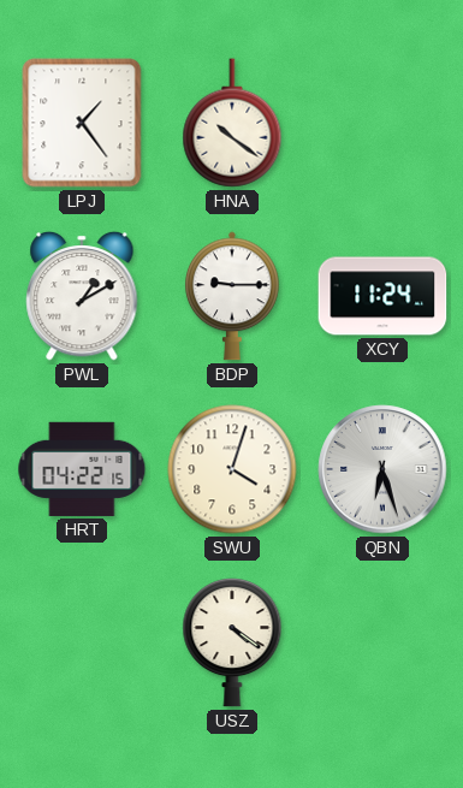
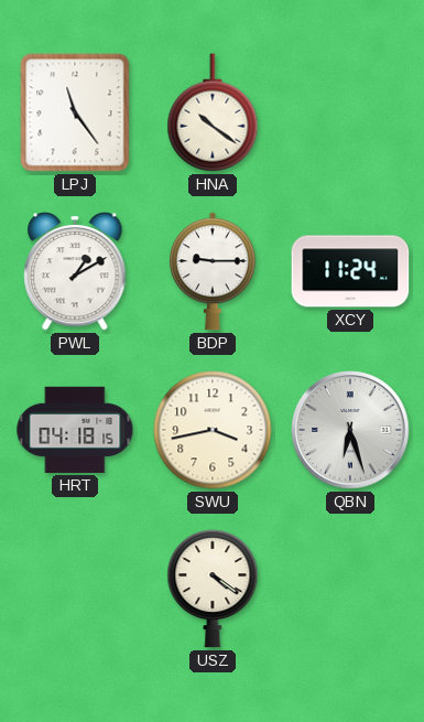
LPJ: 1:24 -> 11:24 (75, 112)
HRT: 04:22 -> 04:18 (75, 430)
SWU: 4:03 -> 3:43 (213, 430)
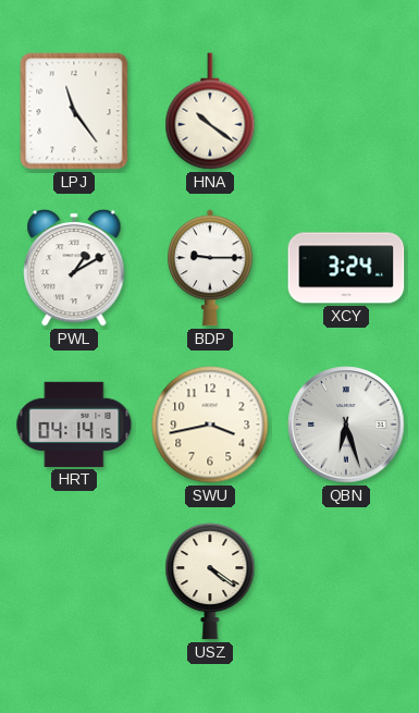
XCY: 11:24 -> 3:24 (346, 268)
HRT: 04:18 -> 04:14 (74, 425)
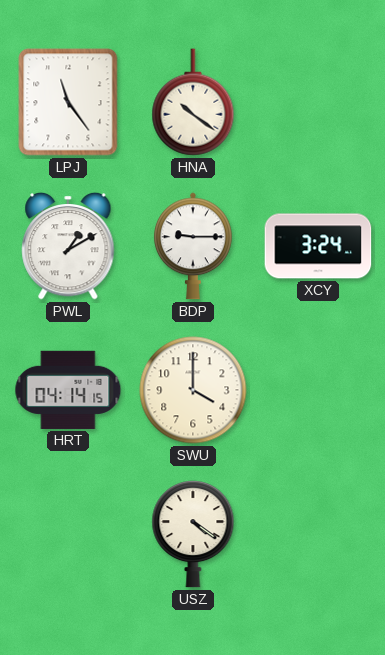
SWU: 3:43 -> 4:00 (193, 390)
QBN: 6:27 -> none (346, 425)
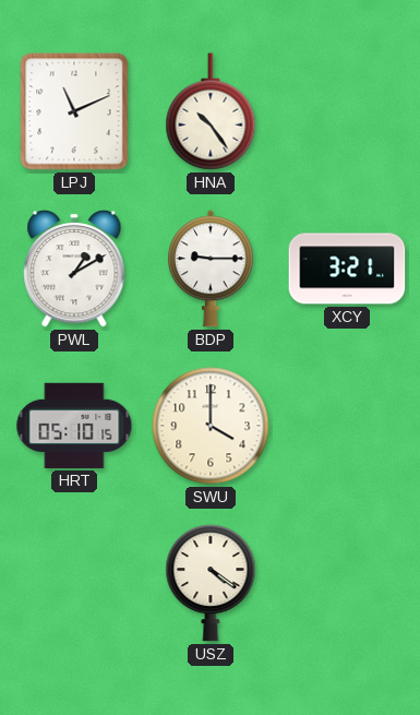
LPJ: 11:24 -> 11:11 (74, 111)
HNA: 10:21 -> 10:24 (211, 111)
XCY: 3:24 -> 3:21 (347, 269)
HRT: 04:14 -> 05:10 (74, 426)
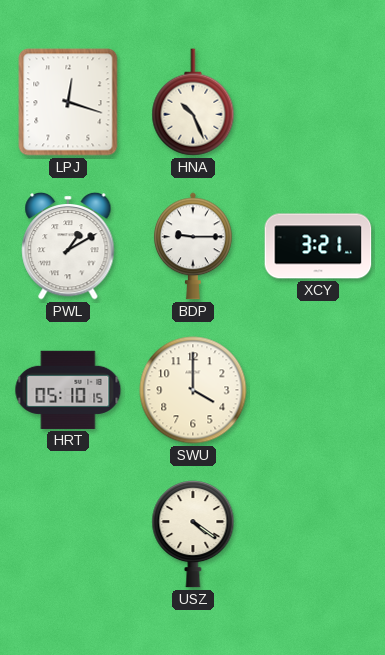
LPJ: 11:11 -> 12:18 (68, 102)
HNA: 10:24 -> 10:26 (193, 102)
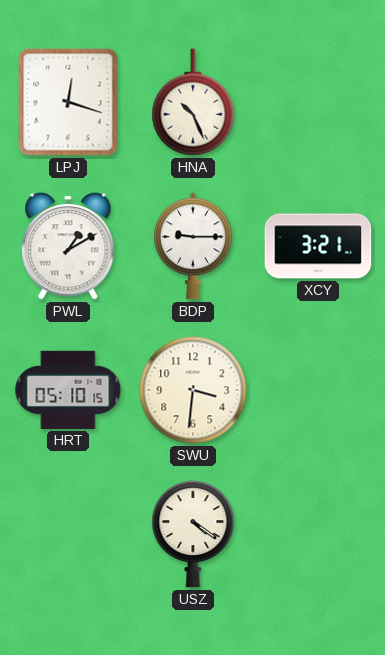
SWU: 4:00 -> 3:31 (193, 390)
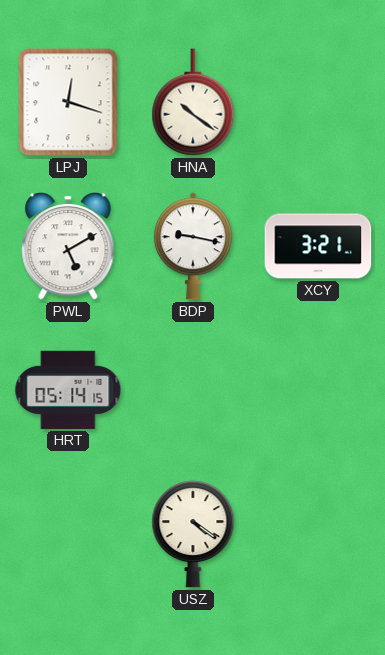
HNA: 10:26 -> 10:21 (193, 102)
PWL: 1:10 -> 5:10 (68, 246)
BDP: 9:15 -> 9:17 (193, 246)
HRT: 05:10 -> 05:14 (68, 390)
SWU: 3:31 -> none (193, 390)
